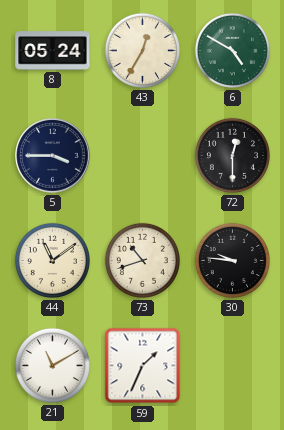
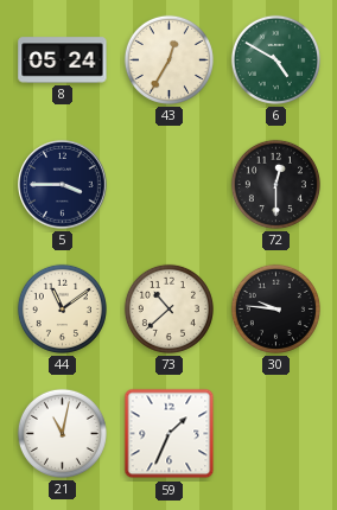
73: 10:42 -> 10:38 (168, 308)
21: 11:10 -> 11:02 (62, 433)
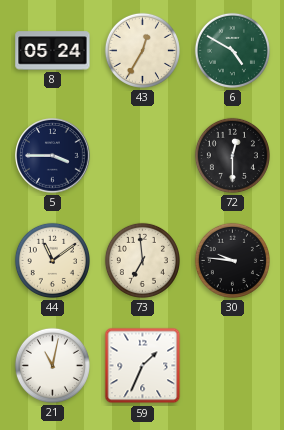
73: 10:38 -> 6:59 (142, 260)
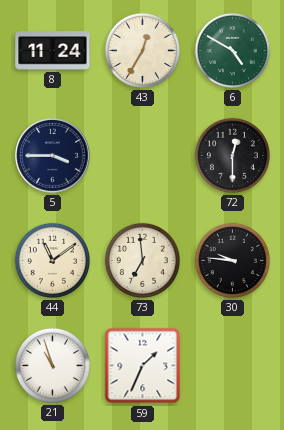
8: 05:24 -> 11:24 (53, 51)
21: 11:02 -> 10:57 (52, 365)
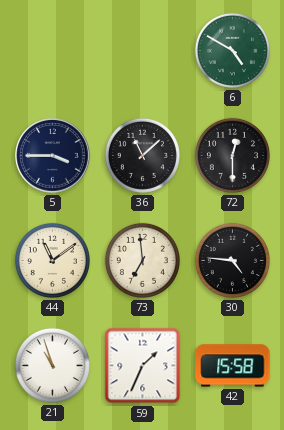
8: 11:24 -> none (53, 51)
43: 12:35 -> none (142, 50)
36: none -> 11:08 (142, 155)
30: 9:46 -> 4:46 (232, 260)
42: none -> 15:58 (233, 366)
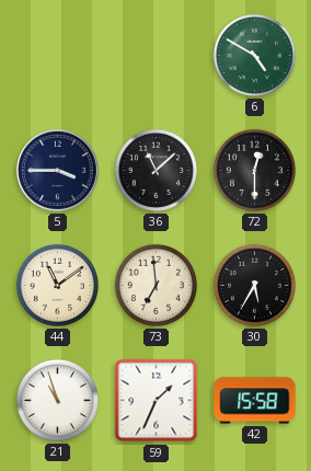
30: 4:46 -> 5:35 (254, 285)
